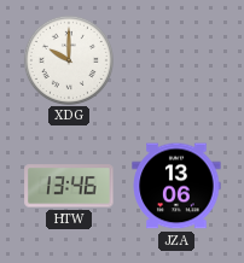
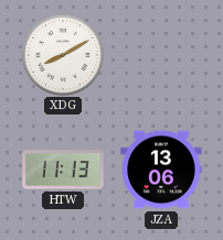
XDG: 10:00 -> 8:10 (62, 54)
HTW: 13:46 -> 11:13 (63, 170)
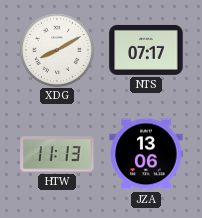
NTS: none -> 07:17 (146, 50)
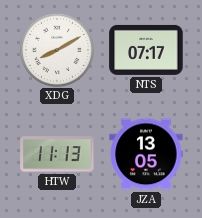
JZA: 13:06 -> 13:05 (146, 154)
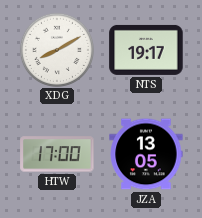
NTS: 07:17 -> 19:17 (146, 50)
HTW: 11:13 -> 17:00 (57, 154)
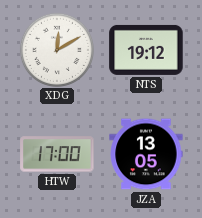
XDG: 8:10 -> 12:10 (56, 49)
NTS: 19:17 -> 19:12 (146, 50)
